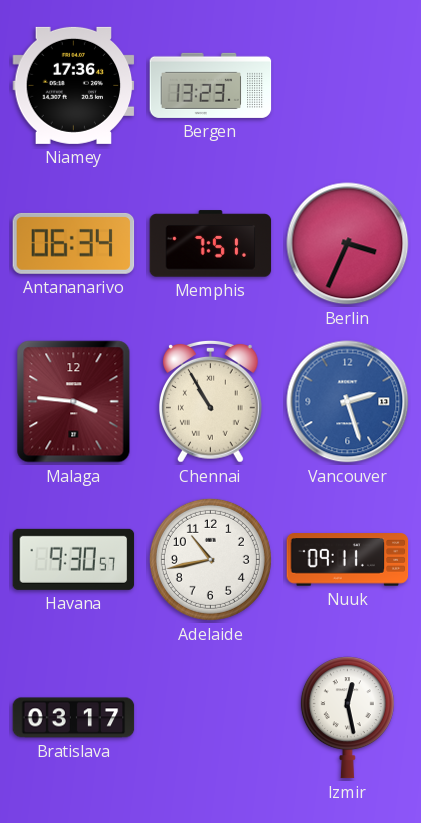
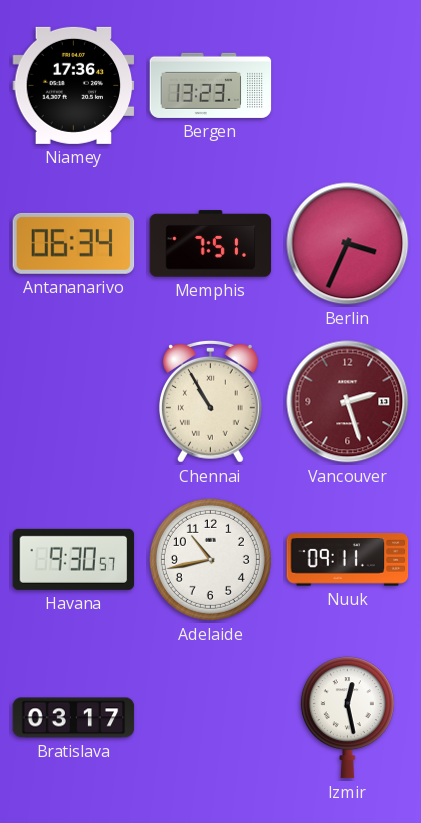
Malaga: 3:46 -> none (74, 402)
Vancouver dial: blue -> burgundy (348, 402)
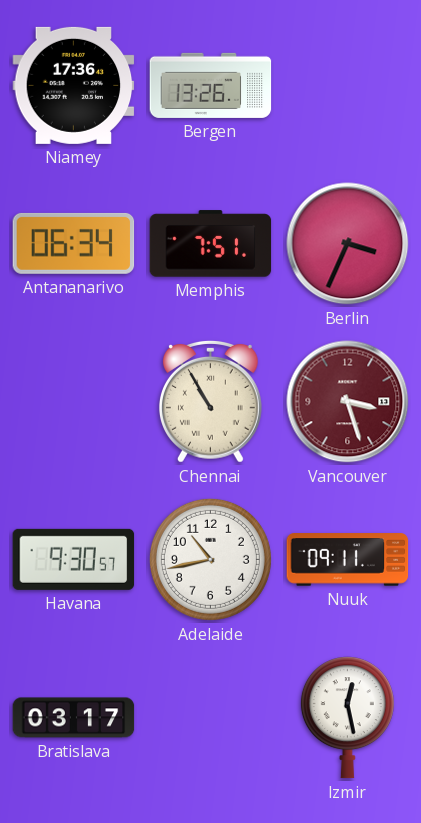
Bergen: 13:23 -> 13:26 (211, 85)
Vancouver: 2:27 -> 3:27 (348, 402)
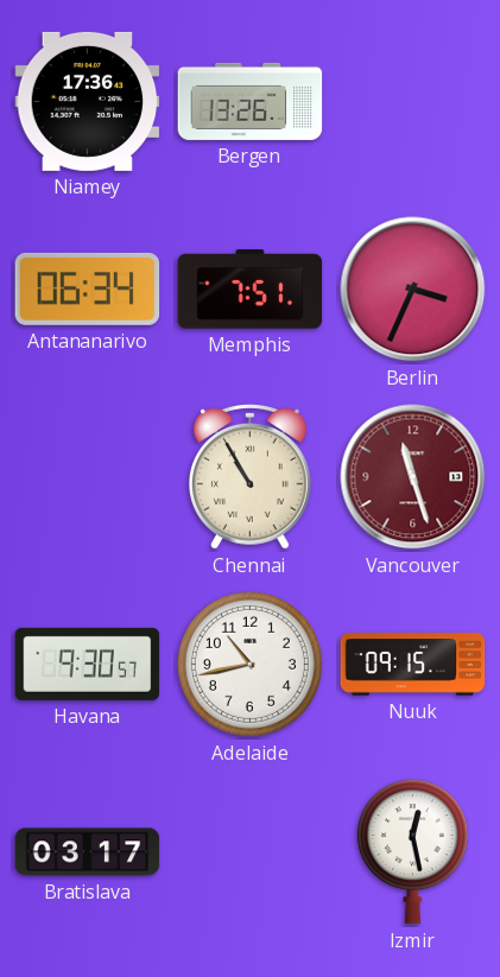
Vancouver: 3:27 -> 11:27 (413, 477)
Nuuk: 09:11 -> 09:15 (413, 665)
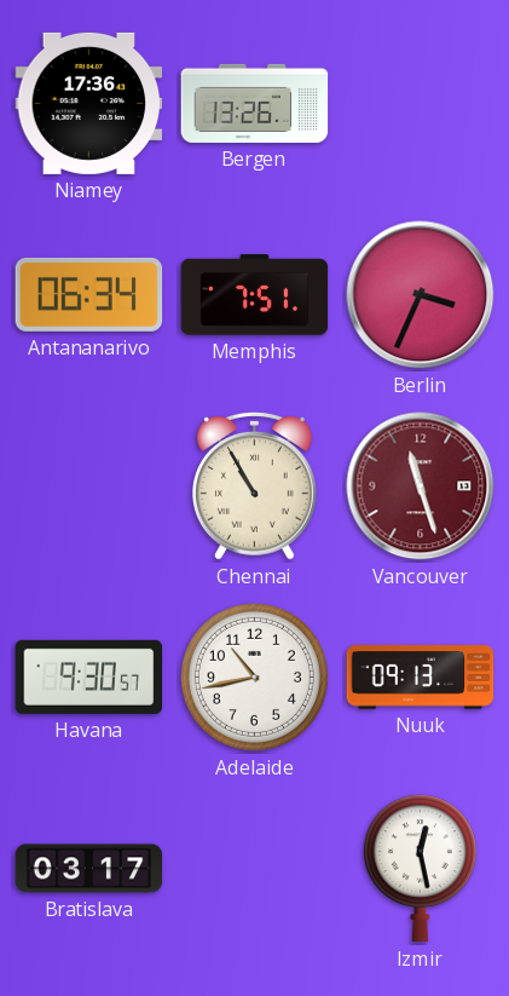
Nuuk: 09:15 -> 09:13 (421, 678)
